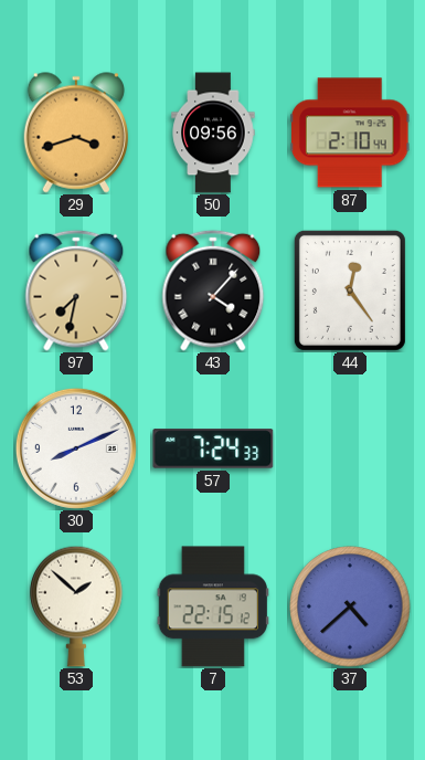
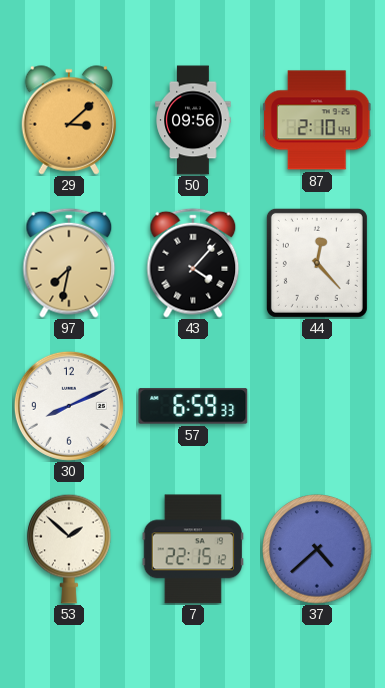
29: 3:42 -> 3:08 (69, 120)
44: 12:24 -> 12:23 (317, 263)
57: 7:24 -> 6:59 (193, 406)
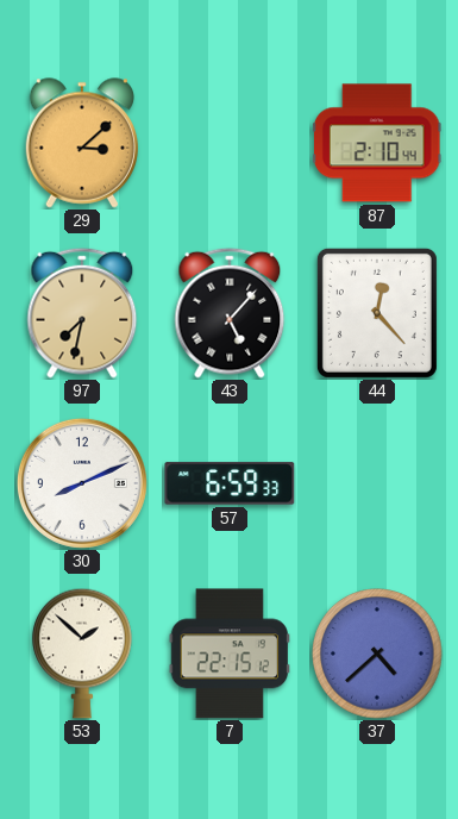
50: 09:56 -> none (193, 120)
43: 4:07 -> 5:07 (230, 313)
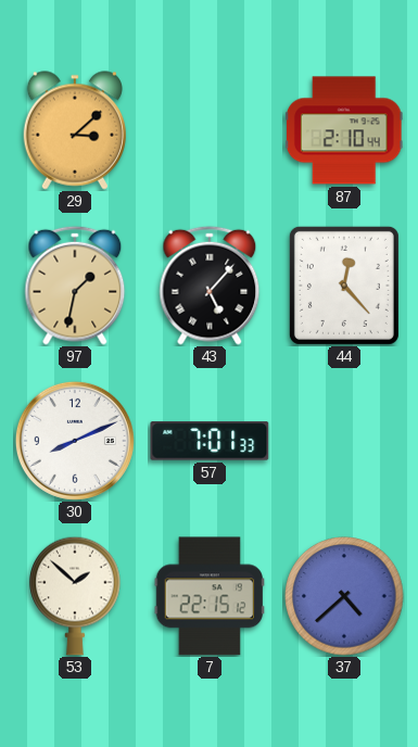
97: 7:32 -> 1:32 (75, 286)
57: 6:59 -> 7:01 (210, 441)
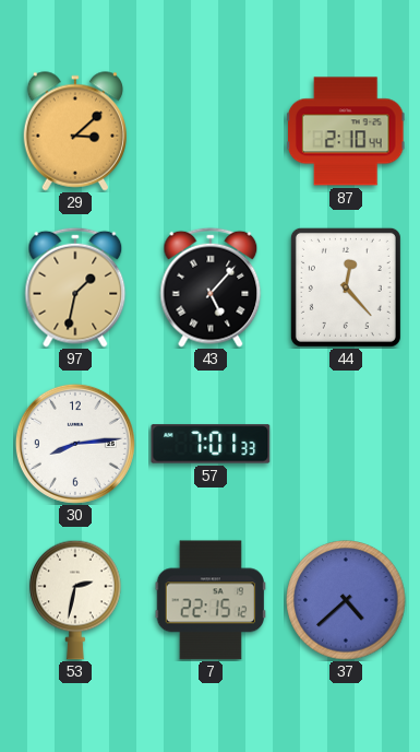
30: 8:11 -> 8:14 (75, 444)
53: 1:52 -> 2:32 (75, 600)
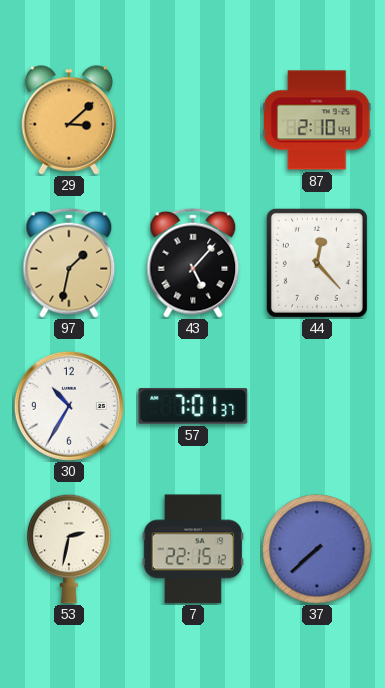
30: 8:14 -> 10:35 (69, 406)
57: 7:01:33 -> 7:01:37 (193, 406)
37: 4:38 -> 7:38 (317, 549)
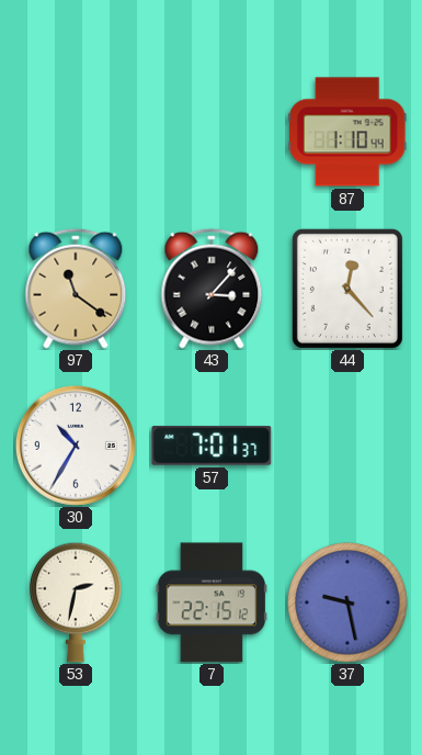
29: 3:08 -> none (69, 120)
87: 2:10 -> 1:10 (347, 132)
97: 1:32 -> 11:21 (76, 289)
43: 5:07 -> 3:07 (212, 289)
37: 7:38 -> 9:28 (347, 602)
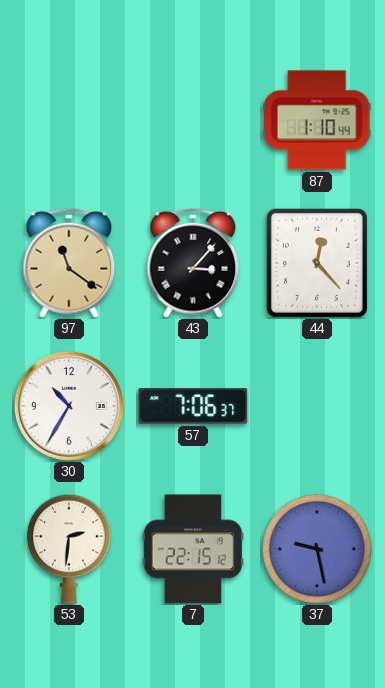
57: 7:01 -> 7:06 (193, 406)
53: 2:32 -> 2:31 (69, 549)
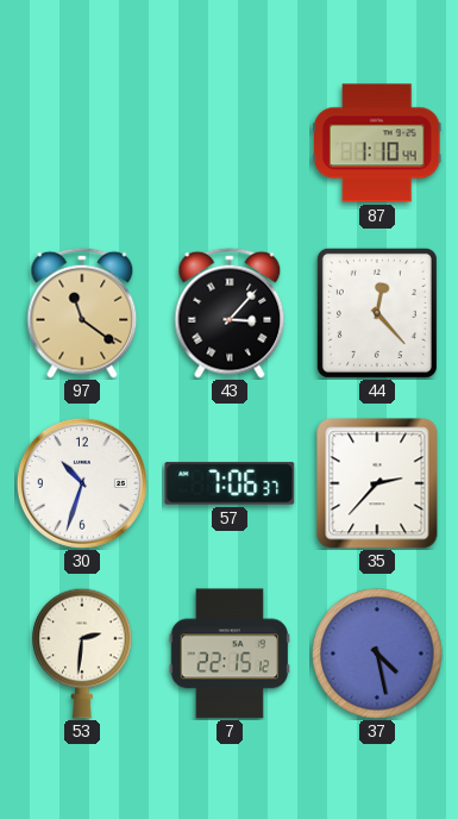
30: 10:35 -> 10:33 (82, 483)
35: none -> 2:37 (377, 483)
37: 9:28 -> 4:28 (377, 654)
